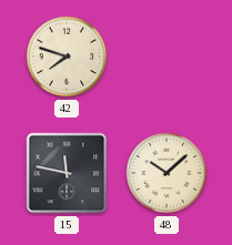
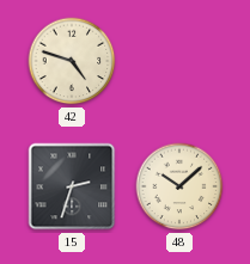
42: 7:48 -> 4:48 (72, 61)
15: 11:47 -> 2:33 (72, 186)
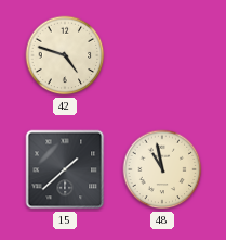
15: 2:33 -> 1:38 (65, 169)
48: 10:08 -> 10:58 (162, 169)
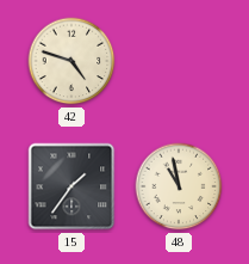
15: 1:38 -> 1:36 (71, 186)
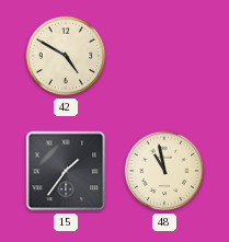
42: 4:48 -> 4:50 (66, 56)
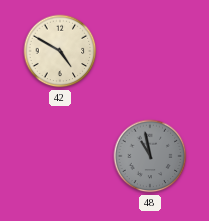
15: 1:36 -> none (66, 171)
48 dial: cream -> grey (150, 156)
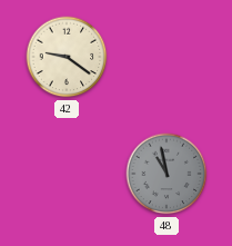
42: 4:50 -> 9:21 (67, 57)
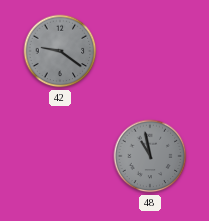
42 dial: cream -> grey (60, 51)
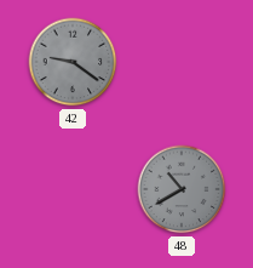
48: 10:58 -> 10:40 (182, 189)
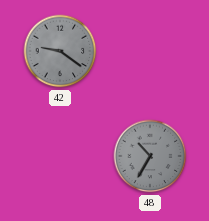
48: 10:40 -> 10:35 (150, 156)
